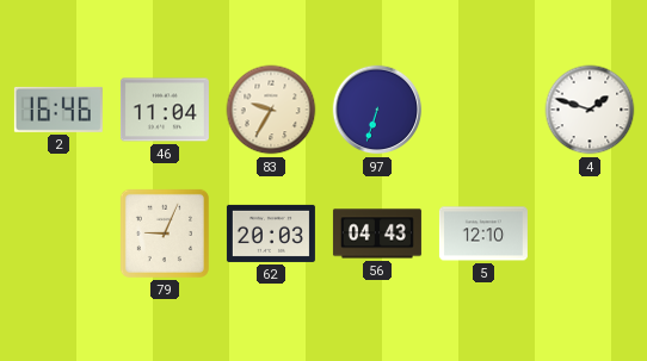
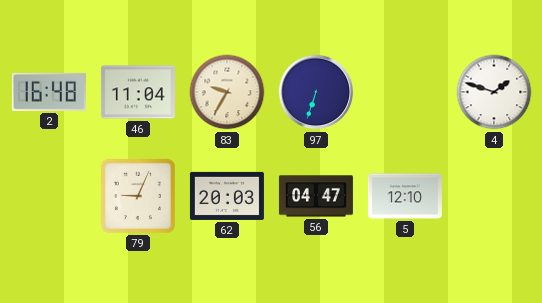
2: 16:46 -> 16:48 (49, 92)
56: 04:43 -> 04:47 (316, 196)
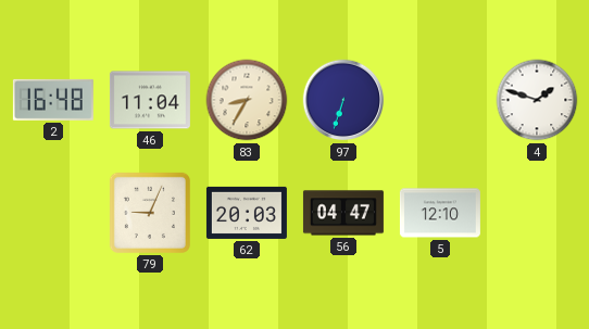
83: 9:35 -> 8:35 (247, 100)
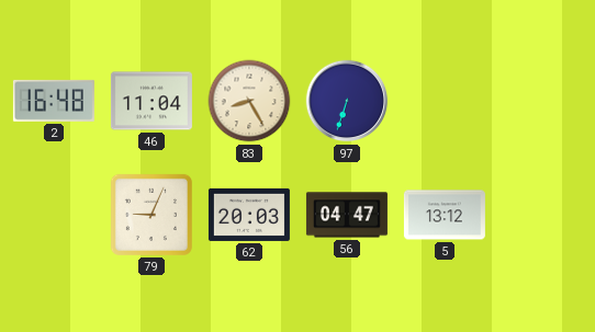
83: 8:35 -> 8:25 (249, 101)
4: 1:48 -> none (537, 100)
5: 12:10 -> 13:12 (445, 215)
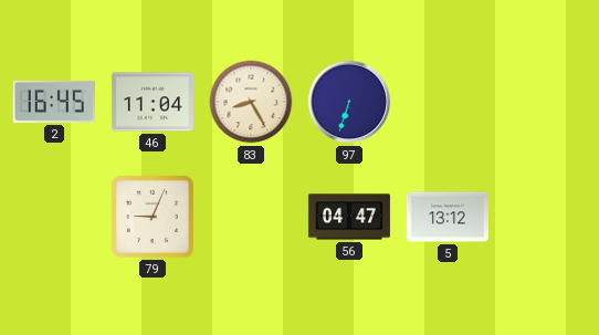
2: 16:48 -> 16:45 (54, 102)
62: 20:03 -> none (249, 215)
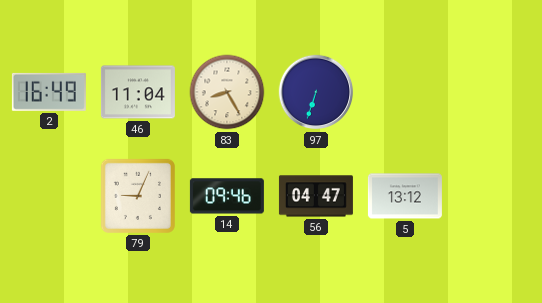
2: 16:45 -> 16:49 (49, 92)
14: none -> 09:46 (227, 196)
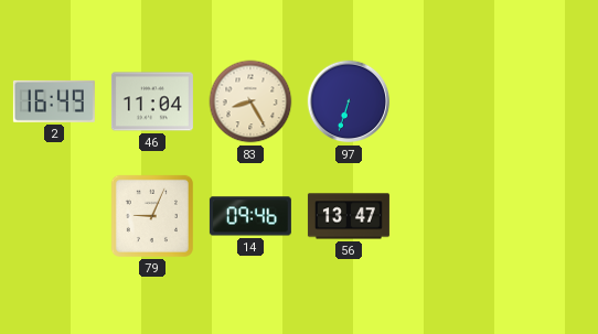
56: 04:47 -> 13:47 (349, 216)
5: 13:12 -> none (405, 196)
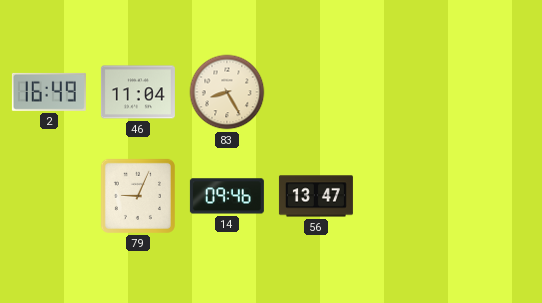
97: 6:33 -> none (349, 101)
